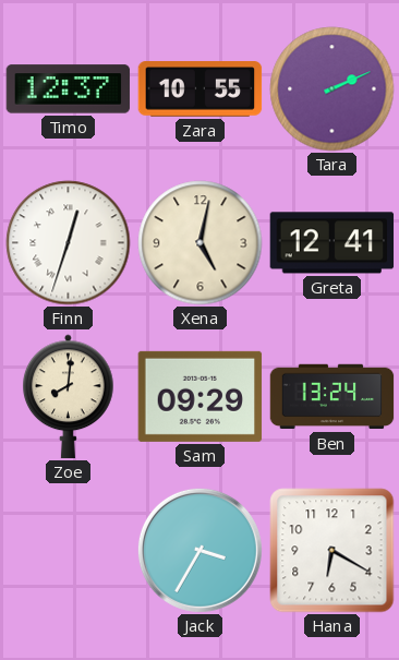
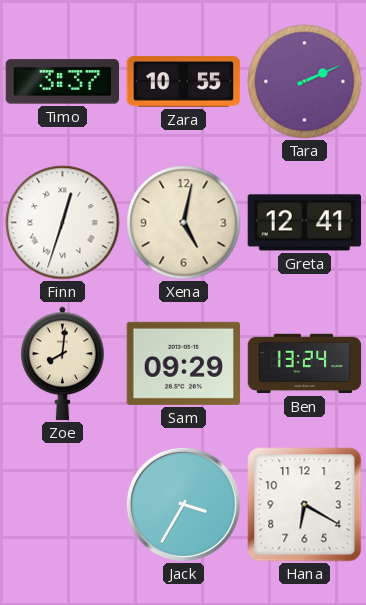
Timo: 12:37 -> 3:37 (63, 82)
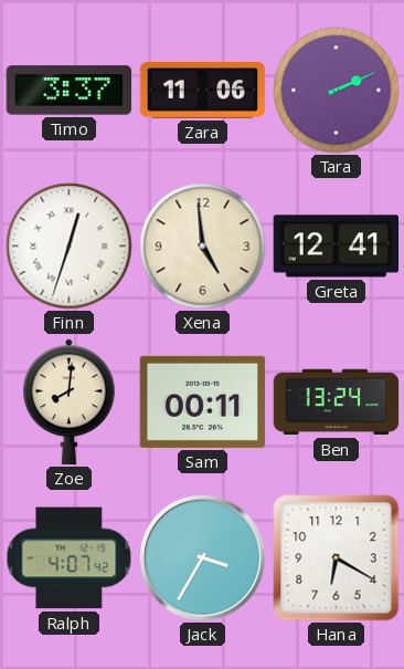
Zara: 10:55 -> 11:06 (203, 91)
Xena: 5:02 -> 4:59 (203, 247)
Sam: 09:29 -> 00:11 (203, 401)
Ralph: none -> 4:07 (70, 558)
